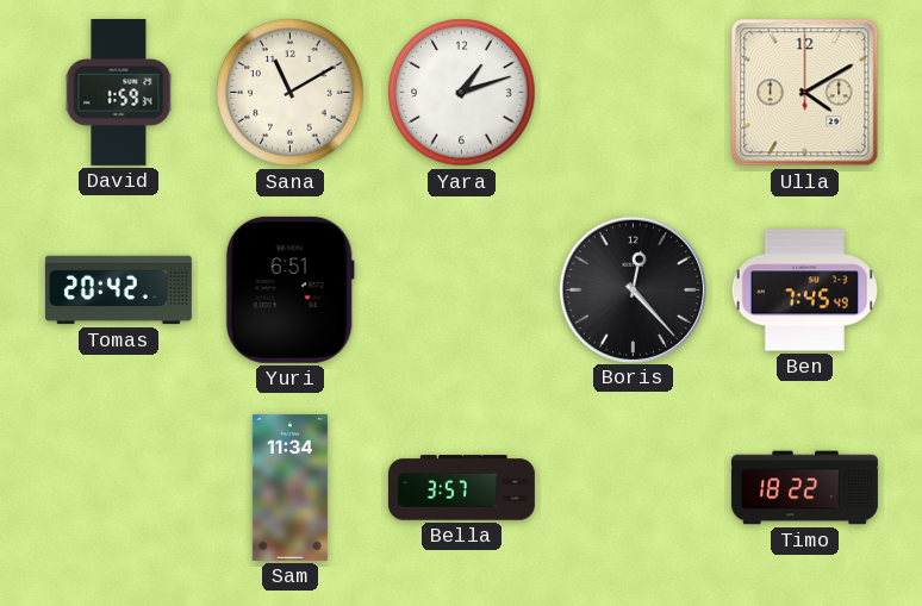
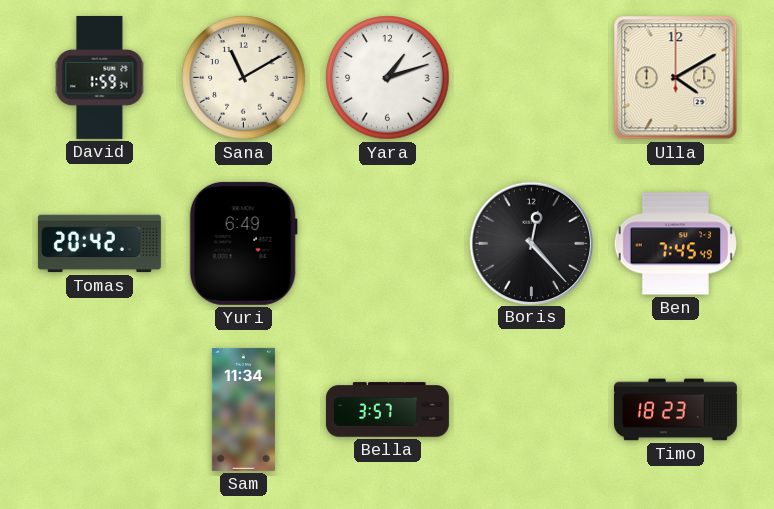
Yuri: 6:51 -> 6:49 (243, 243)
Timo: 18:22 -> 18:23 (675, 410)
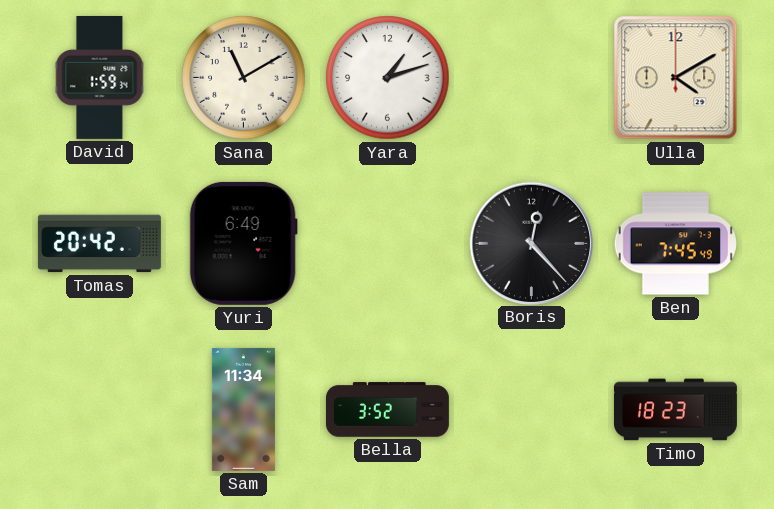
Bella: 3:57 -> 3:52 (387, 410)
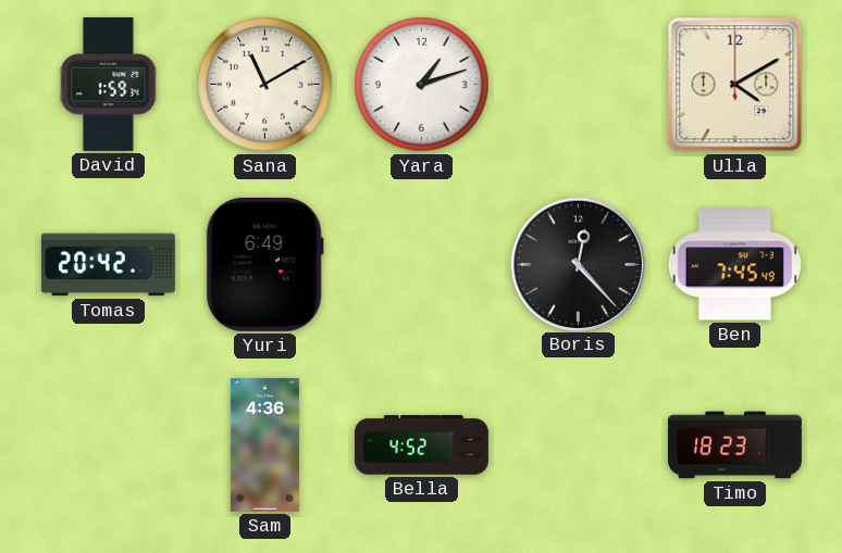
Sam: 11:34 -> 4:36 (264, 444)
Bella: 3:52 -> 4:52 (421, 445)
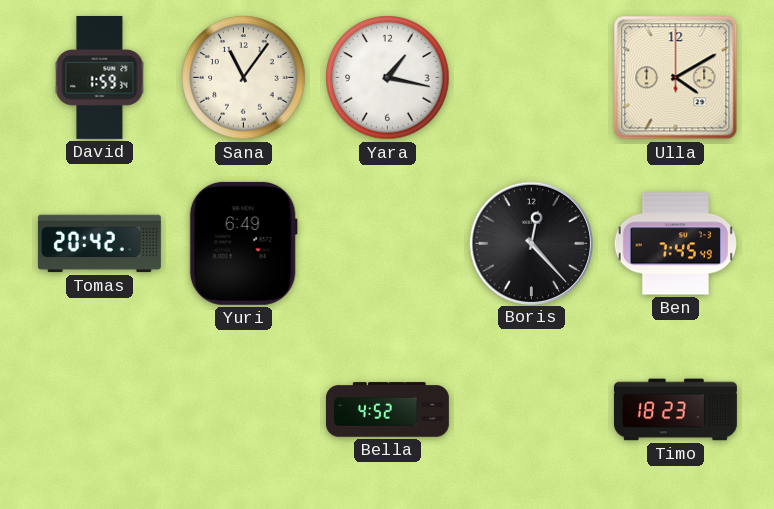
Sana: 11:10 -> 11:06 (244, 78)
Yara: 1:12 -> 1:17 (388, 78)
Sam: 4:36 -> none (264, 444)
